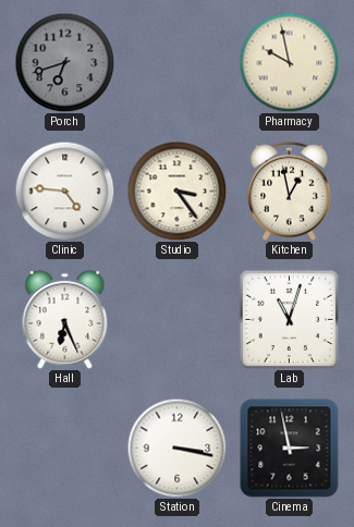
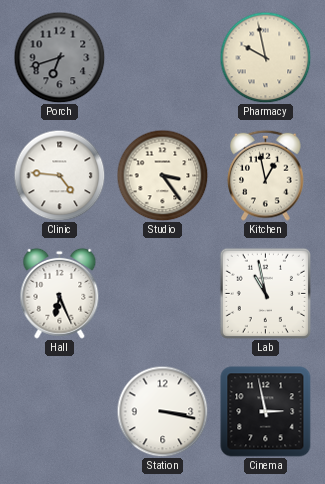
Lab: 11:03 -> 10:58 (265, 293)
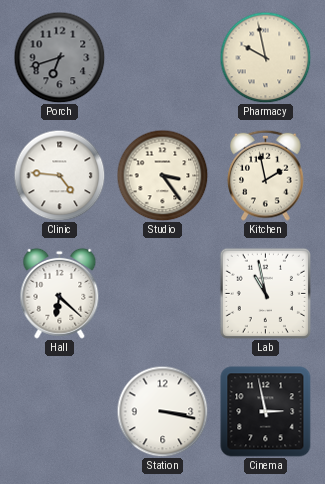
Kitchen: 12:58 -> 1:58 (266, 175)
Hall: 6:26 -> 6:22 (60, 293)
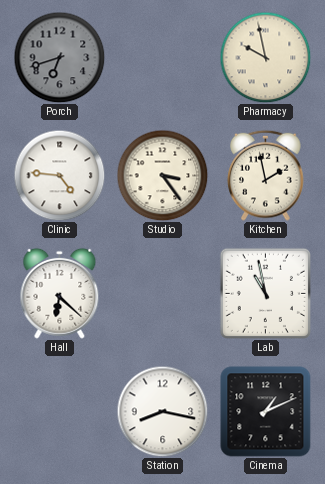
Station: 3:17 -> 8:17 (162, 411)
Cinema: 2:58 -> 1:11 (266, 412)
